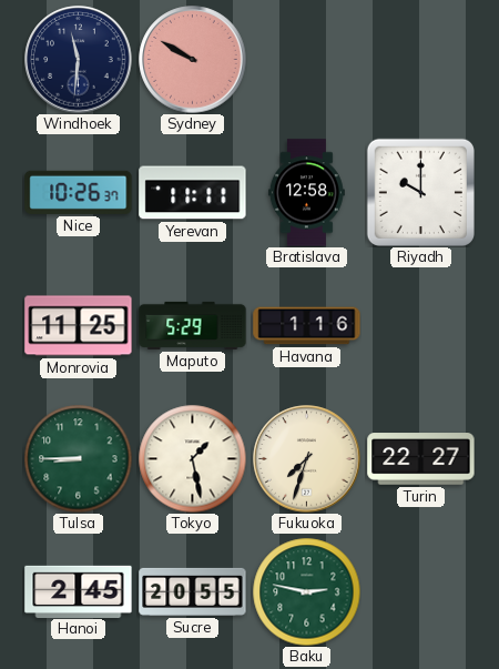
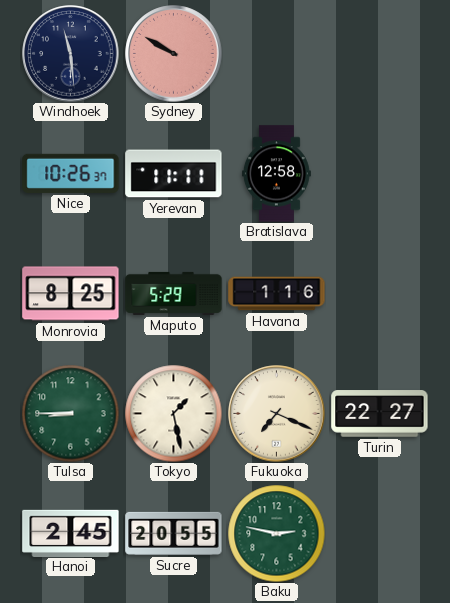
Windhoek: 11:31 -> 11:29 (71, 54)
Riyadh: 10:00 -> none (420, 192)
Monrovia: 11:25 -> 8:25 (71, 294)
Fukuoka: 7:33 -> 7:19 (277, 414)
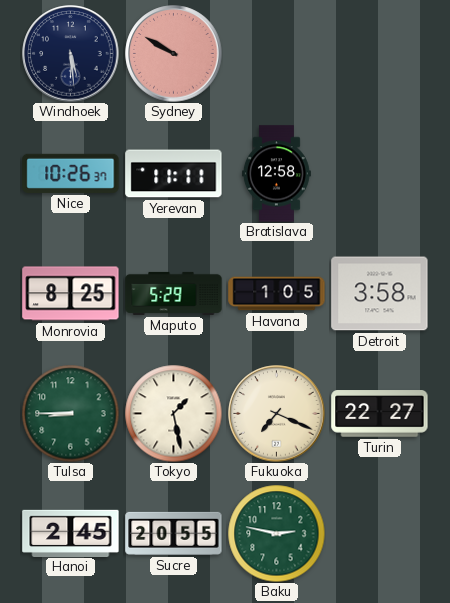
Windhoek: 11:29 -> 5:29 (71, 54)
Havana: 1:16 -> 1:05 (277, 294)
Detroit: none -> 3:58 (380, 294)
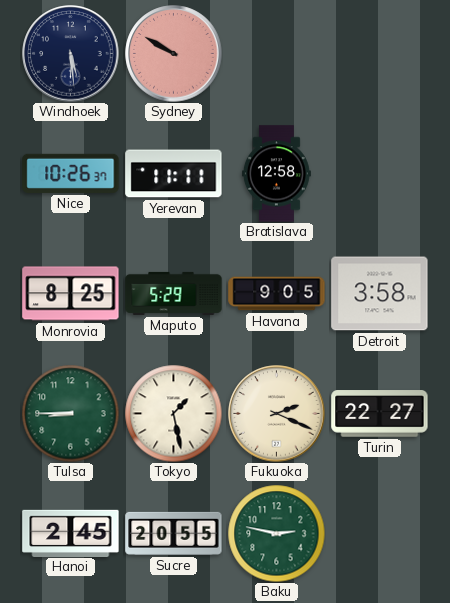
Havana: 1:05 -> 9:05 (277, 294)
Fukuoka: 7:19 -> 2:19 (277, 414)
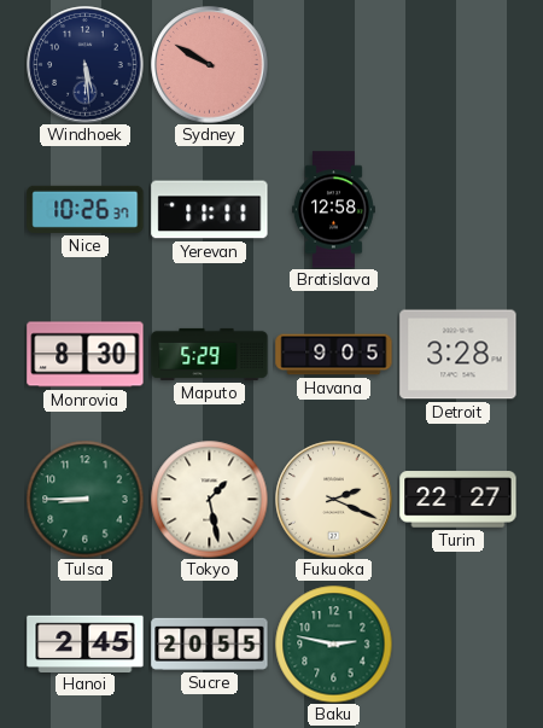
Monrovia: 8:25 -> 8:30 (86, 355)
Detroit: 3:58 -> 3:28 (459, 355)
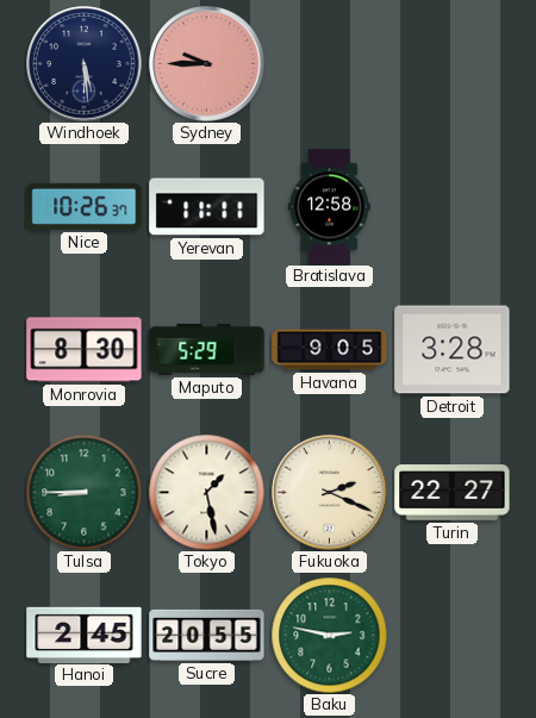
Sydney: 9:50 -> 9:45 (207, 64)
